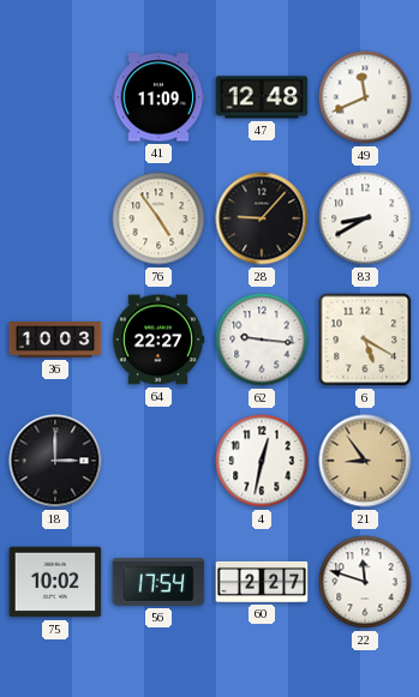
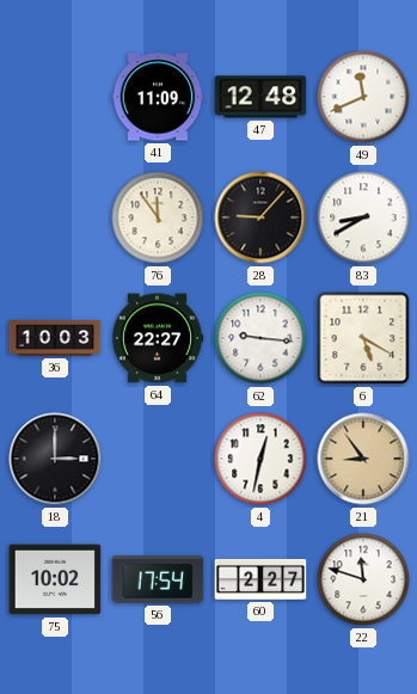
76: 4:54 -> 11:54 (158, 217)
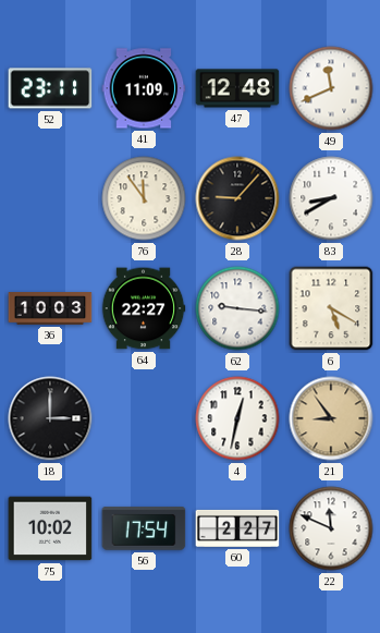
52: none -> 23:11 (50, 88)
22: 11:48 -> 11:49 (331, 528)
